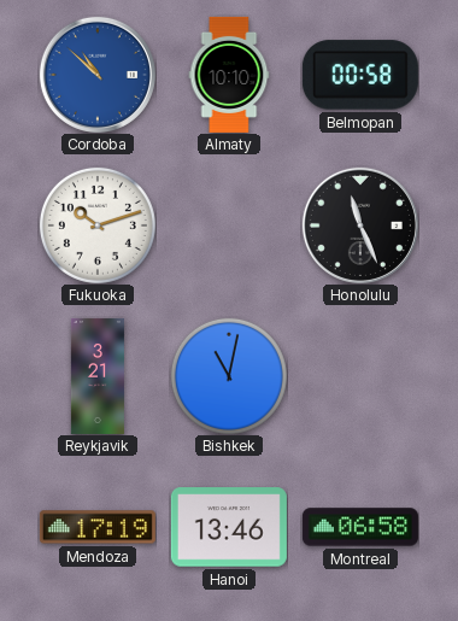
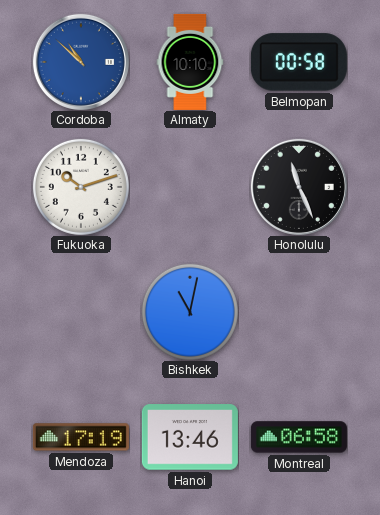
Reykjavik: 3:21 -> none (98, 376)
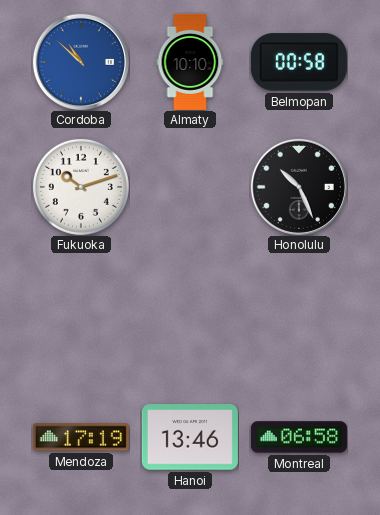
Honolulu: 11:26 -> 10:26 (299, 187)
Bishkek: 11:02 -> none (190, 312)
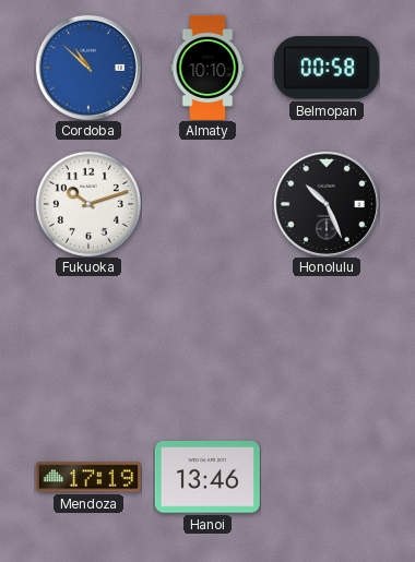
Montreal: 06:58 -> none (299, 437)
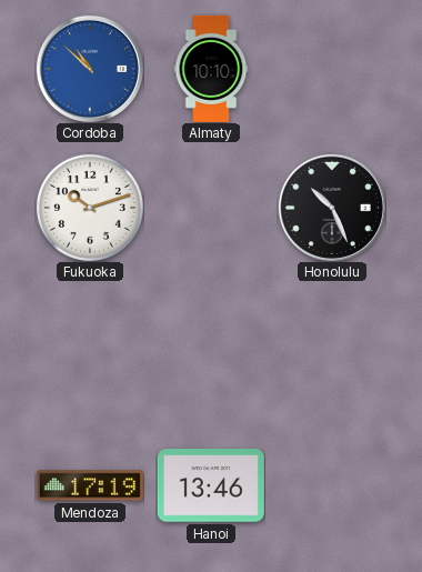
Belmopan: 00:58 -> none (327, 68)
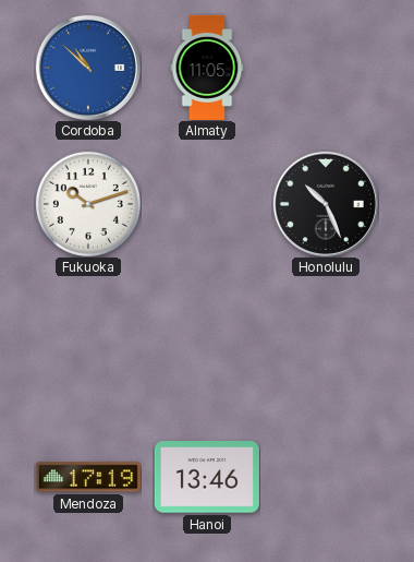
Almaty: 10:10 -> 11:05 (207, 68)
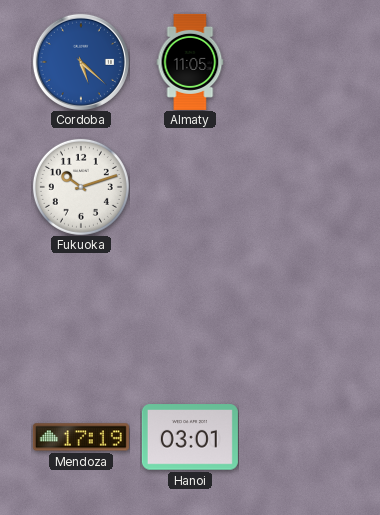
Cordoba: 10:52 -> 5:22 (81, 62)
Honolulu: 10:26 -> none (326, 204)
Hanoi: 13:46 -> 03:01 (190, 437)
